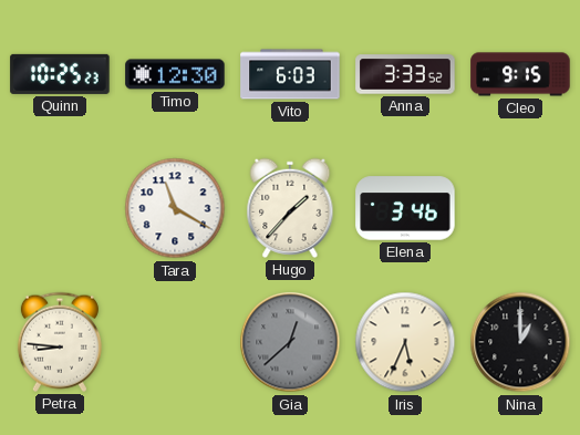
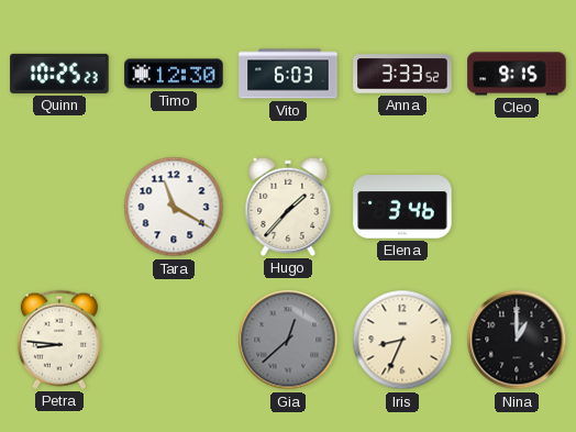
Iris: 5:34 -> 8:34 (402, 340)
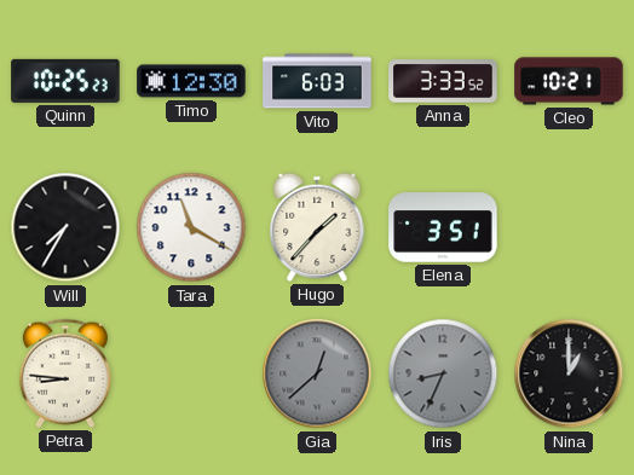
Cleo: 9:15 -> 10:21 (569, 81)
Will: none -> 7:35 (65, 227)
Elena: 3:46 -> 3:51 (443, 227)
Iris dial: cream -> grey (443, 373)
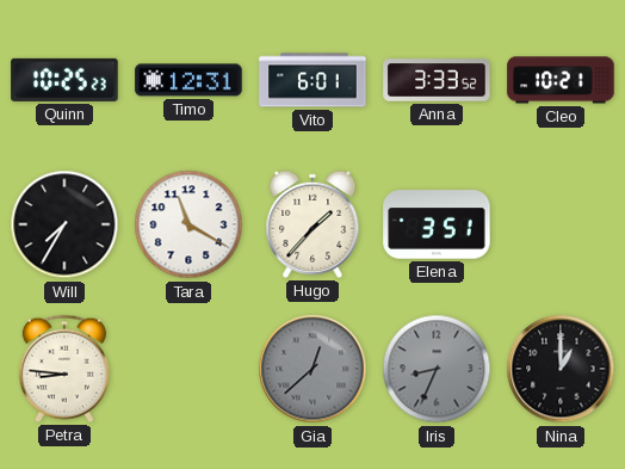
Timo: 12:30 -> 12:31 (188, 80)
Vito: 6:03 -> 6:01 (312, 80)
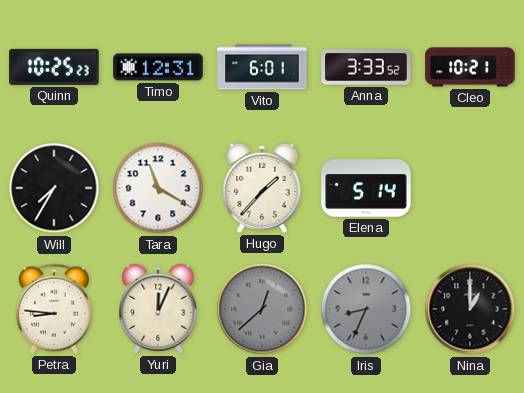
Elena: 3:51 -> 5:14 (366, 188)
Yuri: none -> 12:04 (158, 309)
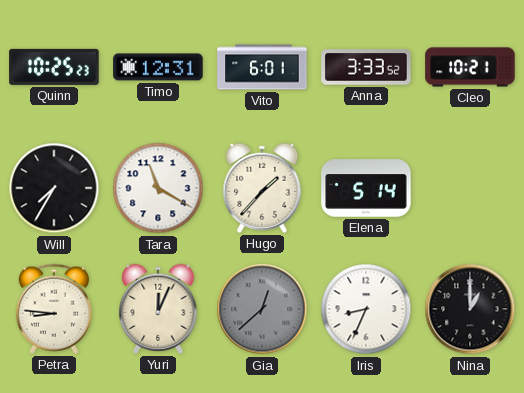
Iris dial: grey -> white (366, 309)
